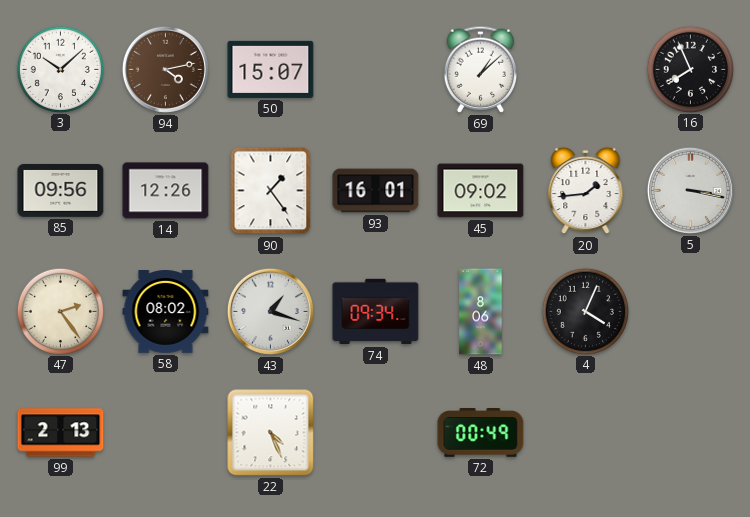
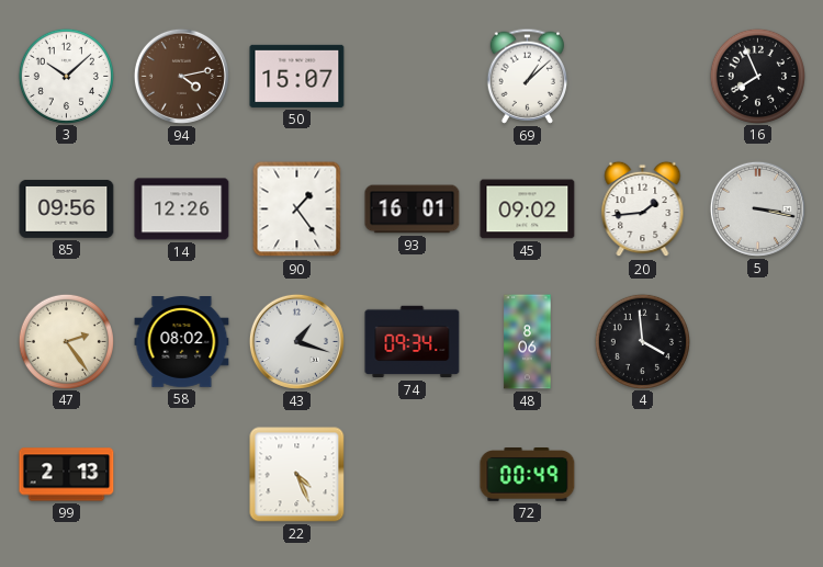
4: 4:04 -> 3:59 (642, 341)
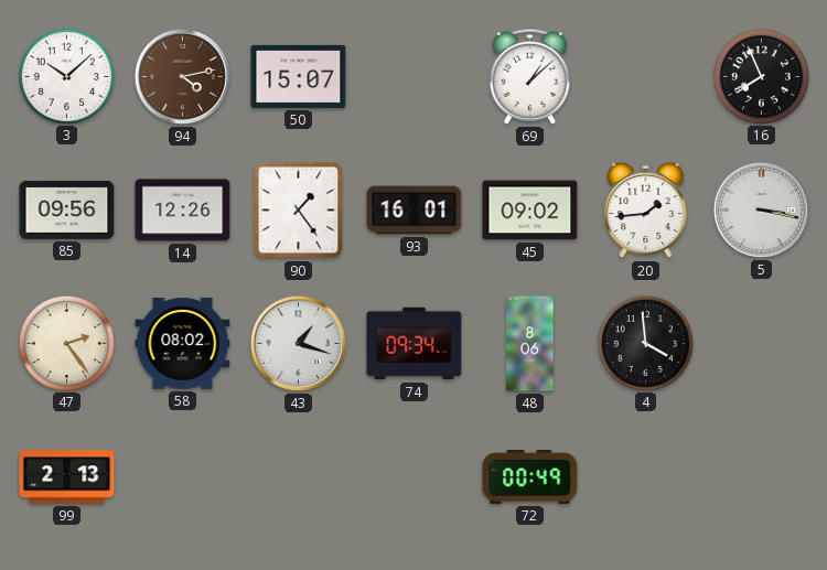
22: 4:26 -> none (297, 475)
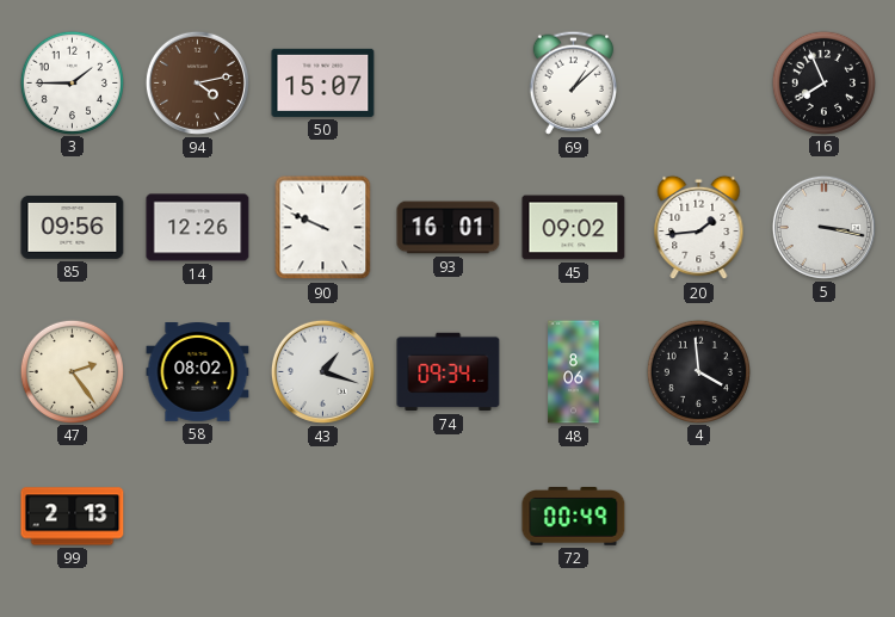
3: 10:08 -> 1:45 (72, 82)
90: 1:24 -> 9:49 (323, 228)
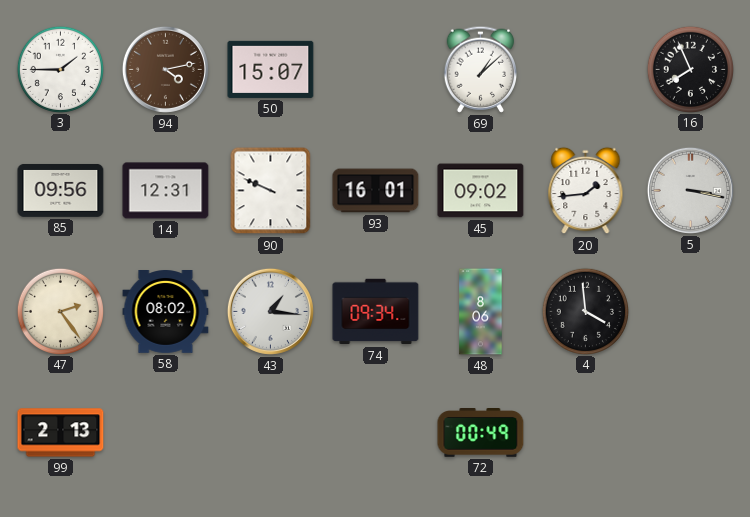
14: 12:26 -> 12:31 (166, 191)
43: 1:18 -> 1:16 (270, 311)
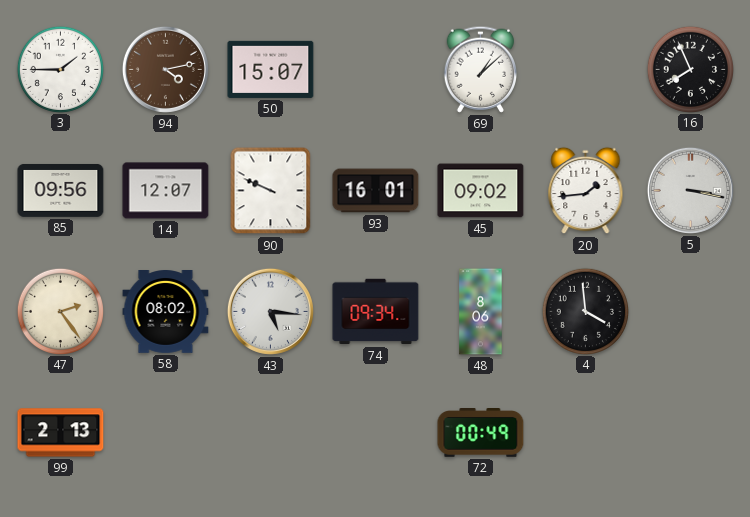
14: 12:31 -> 12:07 (166, 191)
43: 1:16 -> 5:16 (270, 311)
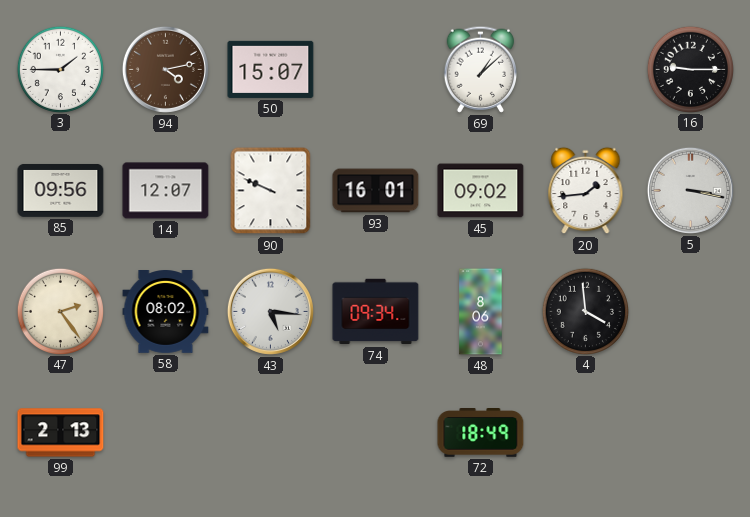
16: 7:56 -> 9:15 (690, 69)
72: 00:49 -> 18:49 (481, 433)
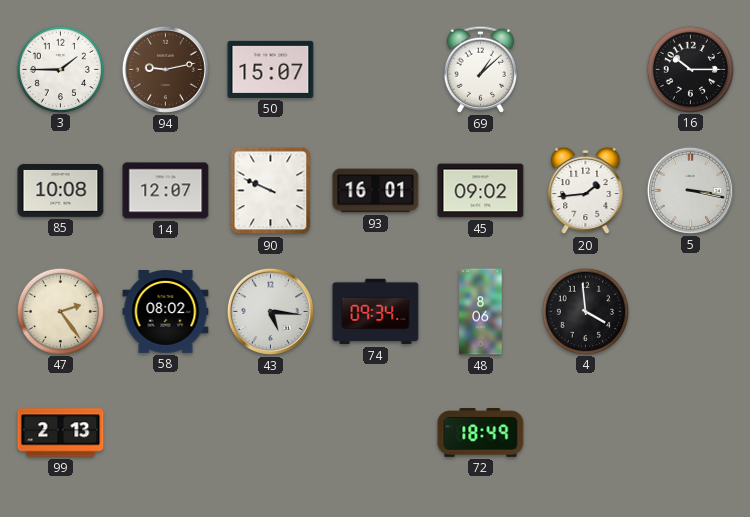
94: 4:13 -> 9:13 (165, 69)
16: 9:15 -> 10:15 (690, 69)
85: 09:56 -> 10:08 (61, 190)
